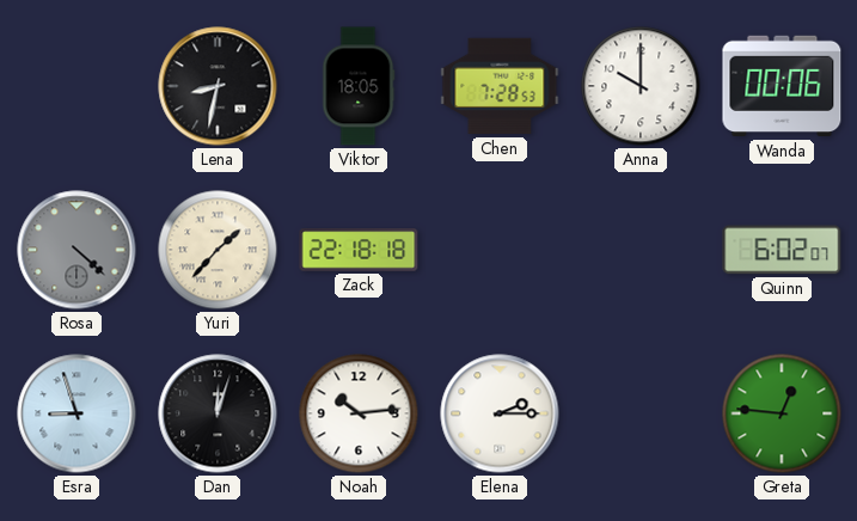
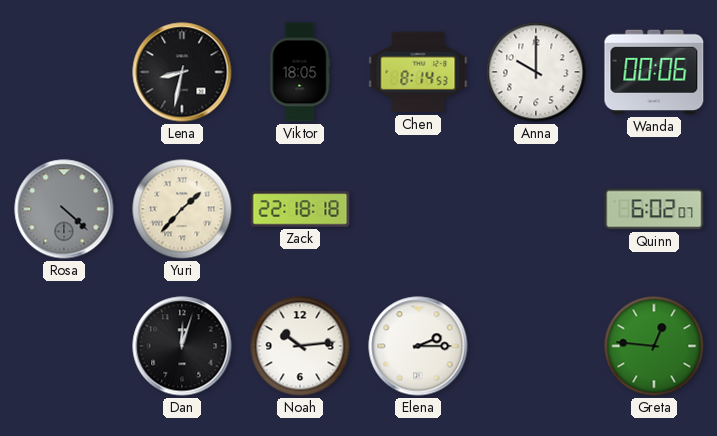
Chen: 7:28 -> 8:14 (418, 72)
Esra: 8:57 -> none (76, 413)
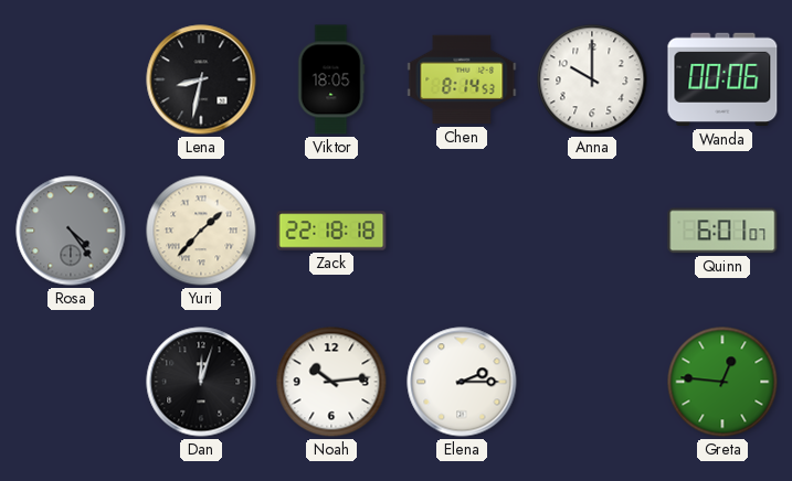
Rosa: 4:22 -> 4:24 (71, 231)
Quinn: 6:02 -> 6:01 (722, 231)
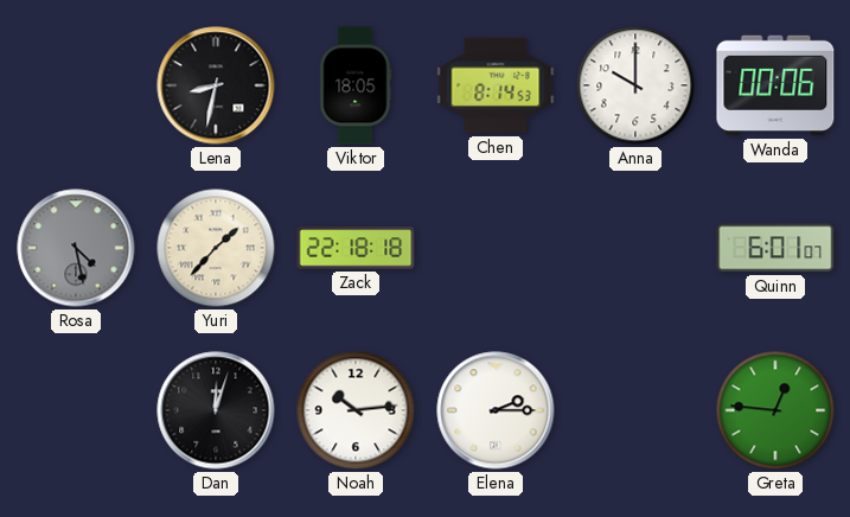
Rosa: 4:24 -> 4:28 (76, 248)
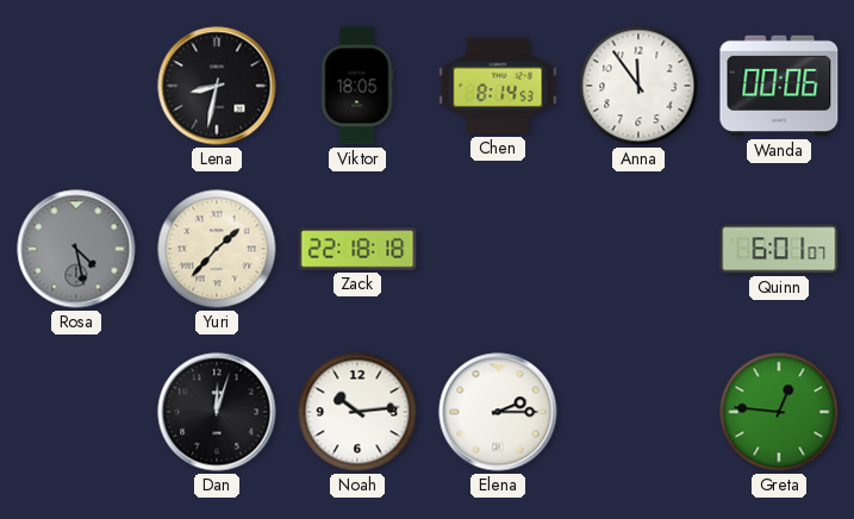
Anna: 10:00 -> 11:54 (638, 86)
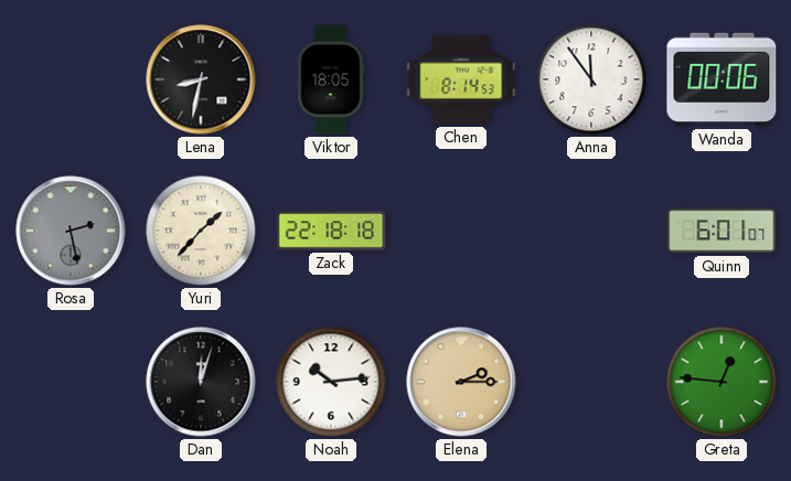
Rosa: 4:28 -> 2:28 (71, 231)
Elena dial: white -> champagne (461, 382)
